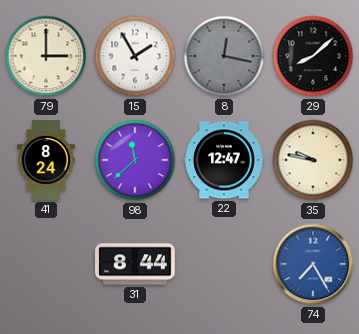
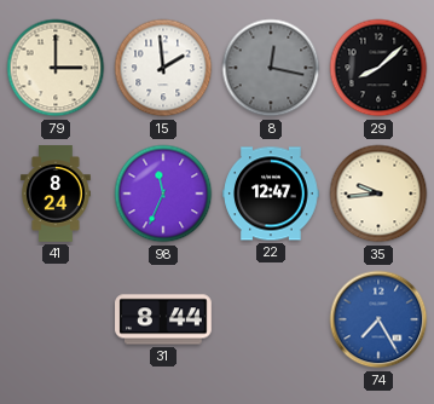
15: 1:55 -> 1:59 (163, 68)
98: 11:38 -> 11:34 (163, 194)
35: 9:47 -> 9:44 (378, 194)
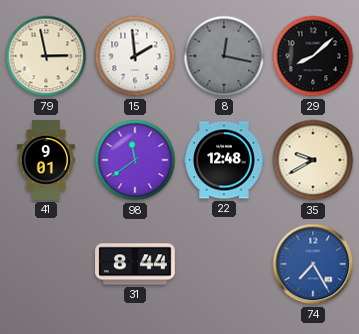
79: 3:00 -> 2:58 (46, 56)
41: 8:24 -> 9:01 (46, 160)
98: 11:34 -> 11:39 (135, 160)
22: 12:47 -> 12:48 (224, 160)
35: 9:44 -> 9:40 (313, 160)
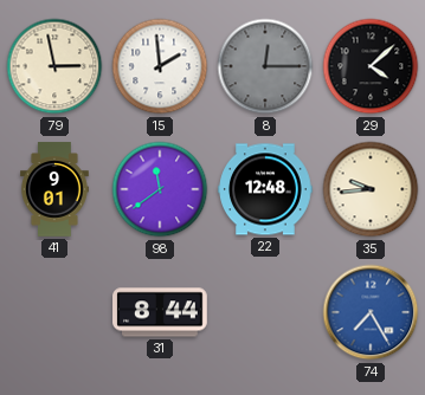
8: 12:17 -> 12:15 (265, 66)
29: 8:08 -> 4:08 (371, 66)
35: 9:40 -> 9:44 (371, 189)
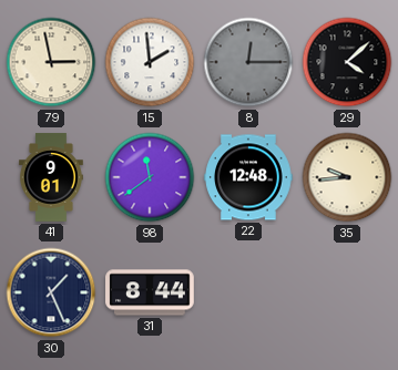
30: none -> 1:26 (51, 292)
74: 7:25 -> none (371, 312)
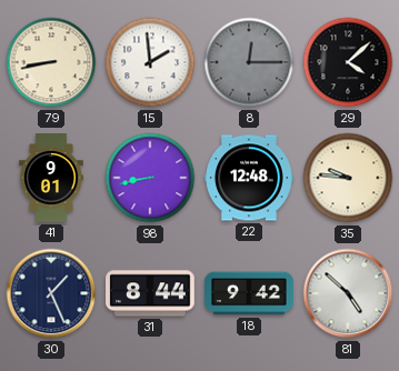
79: 2:58 -> 8:43 (51, 62)
98: 11:39 -> 8:43 (150, 178)
35: 9:44 -> 9:46 (348, 178)
18: none -> 9:42 (249, 293)
81: none -> 4:52 (348, 293)
